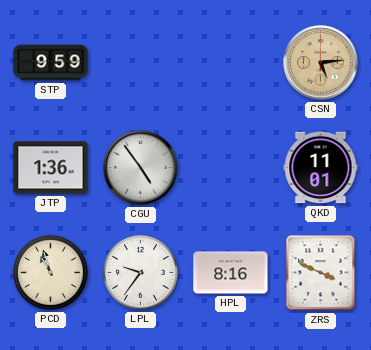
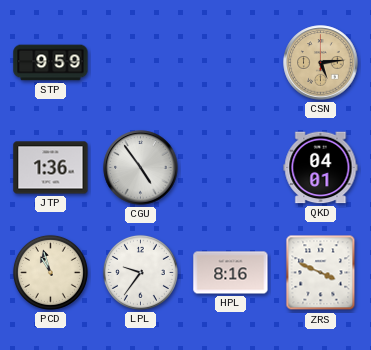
QKD: 11:01 -> 04:01 (321, 168)
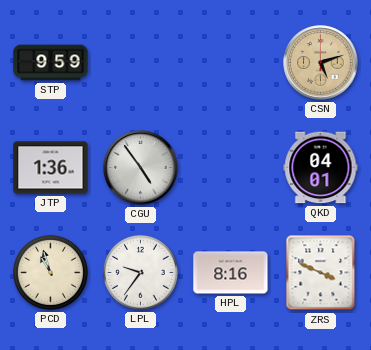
CSN: 5:14 -> 5:12 (321, 63)
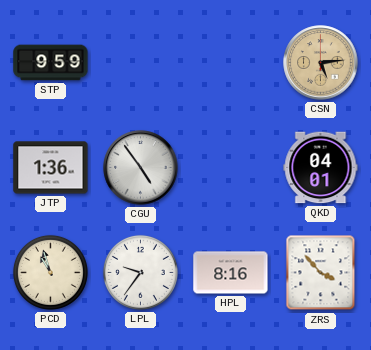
CSN: 5:12 -> 5:14 (321, 63)
ZRS: 3:49 -> 3:53 (321, 273)
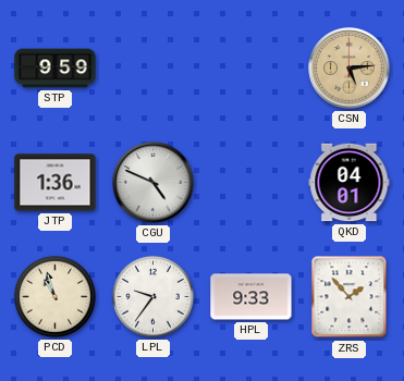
CGU: 4:54 -> 4:49 (154, 183)
HPL: 8:16 -> 9:33 (252, 297)
ZRS: 3:53 -> 1:53 (350, 297)
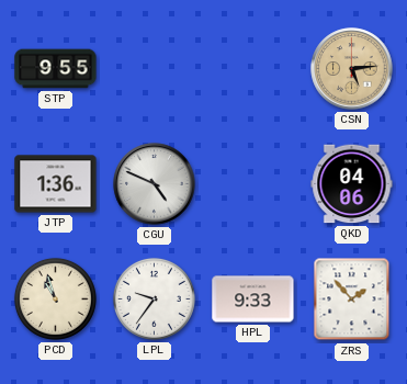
STP: 9:59 -> 9:55 (56, 69)
QKD: 04:01 -> 04:06 (352, 184)
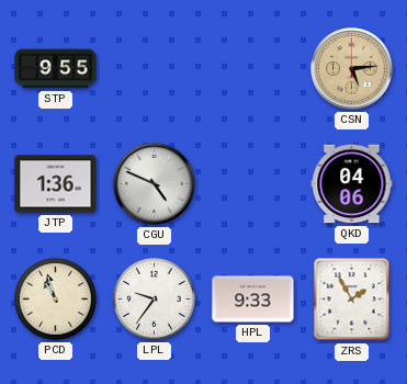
ZRS: 1:53 -> 1:55 (352, 300)
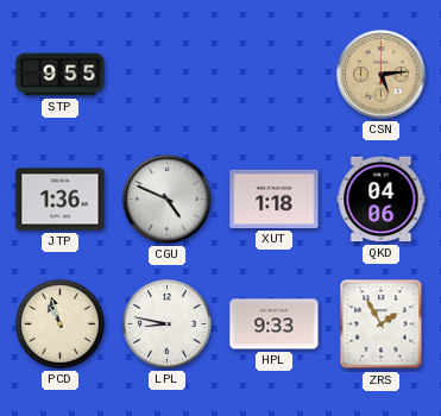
XUT: none -> 1:18 (275, 198)
LPL: 9:36 -> 8:47 (166, 323)
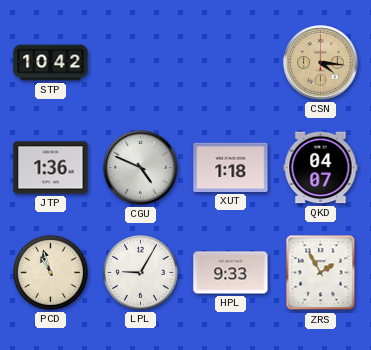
STP: 9:55 -> 10:42 (51, 63)
CSN: 5:14 -> 4:16 (321, 63)
QKD: 04:06 -> 04:07 (321, 168)
LPL: 8:47 -> 9:05 (140, 272)
